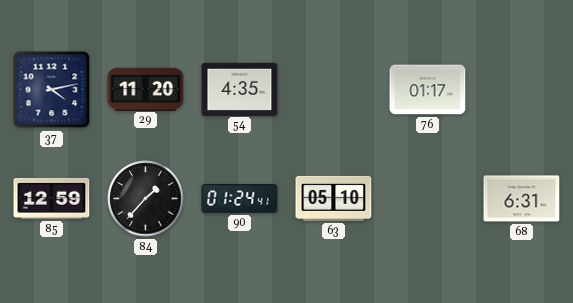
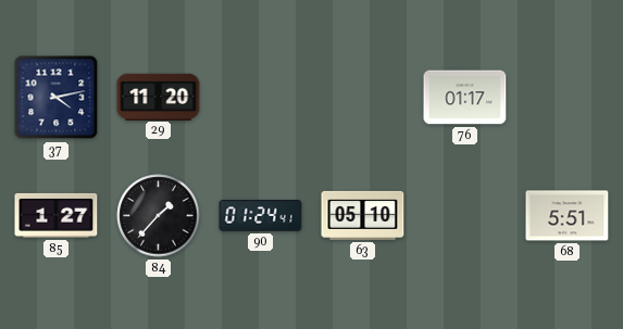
54: 4:35 -> none (240, 89)
85: 12:59 -> 1:27 (57, 215)
68: 6:31 -> 5:51 (568, 216)
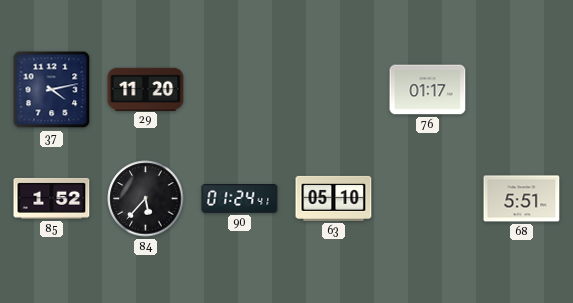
85: 1:27 -> 1:52 (52, 198)
84: 1:37 -> 5:37 (146, 199)
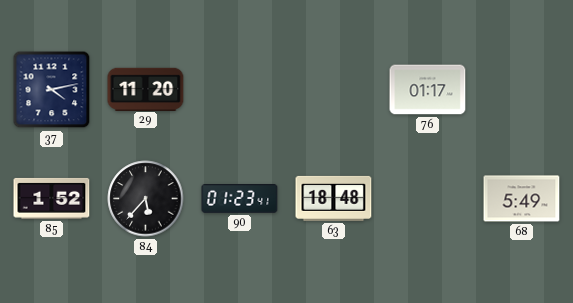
90: 01:24 -> 01:23 (240, 199)
63: 05:10 -> 18:48 (334, 198)
68: 5:51 -> 5:49 (522, 199)
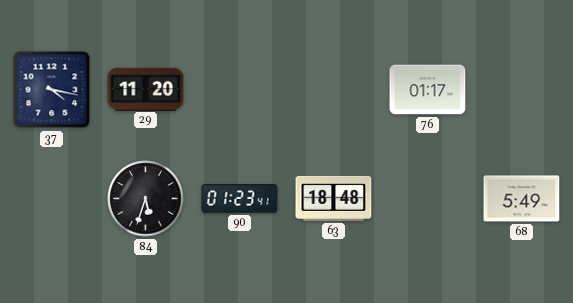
37: 4:13 -> 4:17 (52, 90)
85: 1:52 -> none (52, 198)
84: 5:37 -> 5:33 (146, 199)
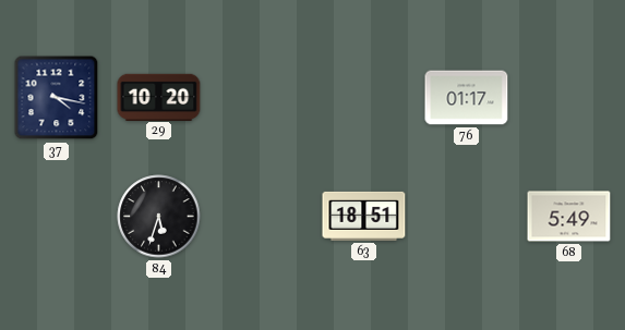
29: 11:20 -> 10:20 (159, 97)
90: 01:23 -> none (240, 199)
63: 18:48 -> 18:51 (364, 216)
